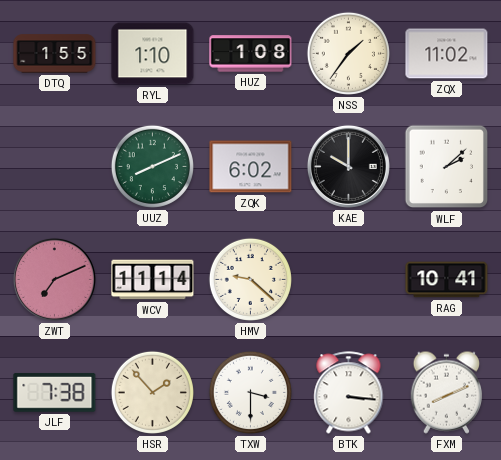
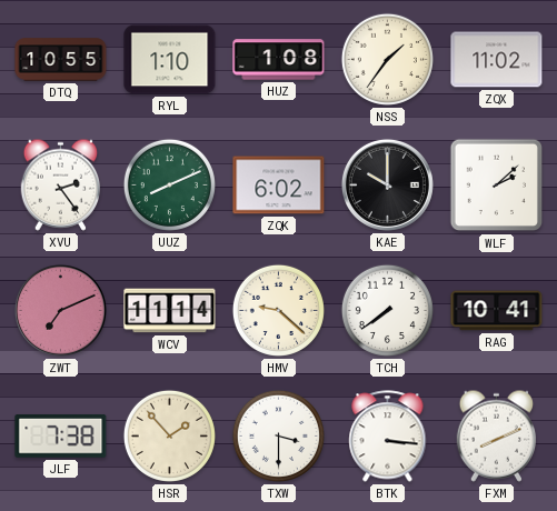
DTQ: 1:55 -> 10:55 (61, 60)
XVU: none -> 2:24 (61, 184)
TCH: none -> 7:39 (387, 310)
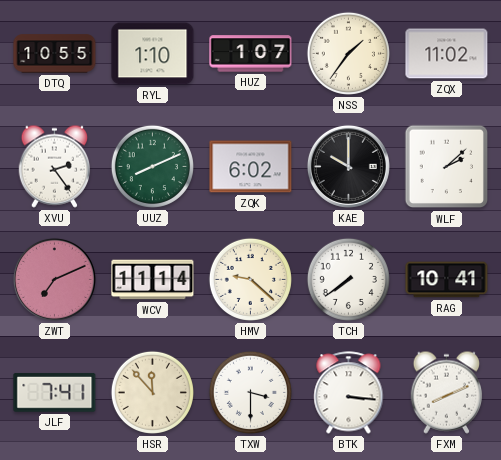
HUZ: 1:08 -> 1:07 (251, 54)
JLF: 7:38 -> 7:41 (55, 393)
HSR: 1:53 -> 11:53 (152, 392)
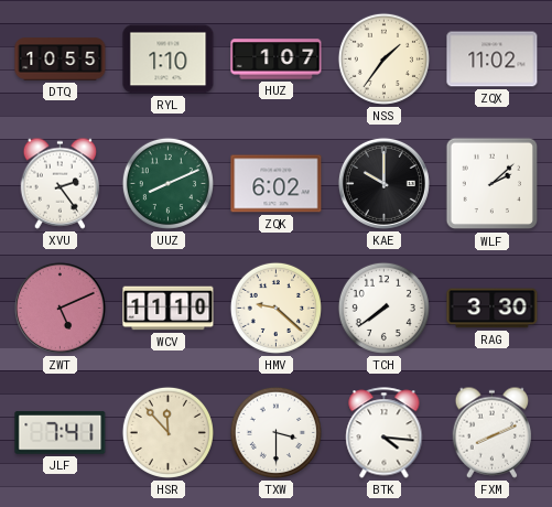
ZWT: 7:11 -> 5:11 (59, 308)
WCV: 11:14 -> 11:10 (169, 309)
RAG: 10:41 -> 3:30 (493, 309)
BTK: 3:16 -> 4:16 (385, 433)
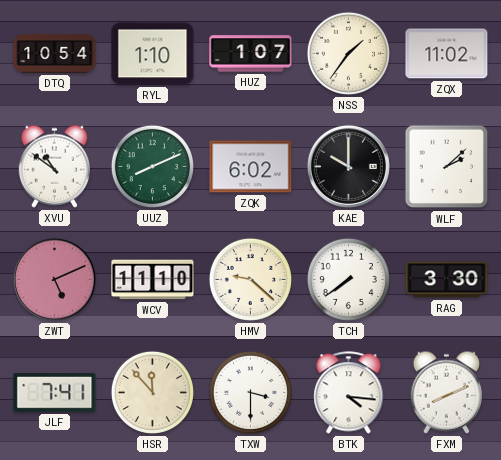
DTQ: 10:55 -> 10:54 (55, 54)
XVU: 2:24 -> 10:51 (55, 166)
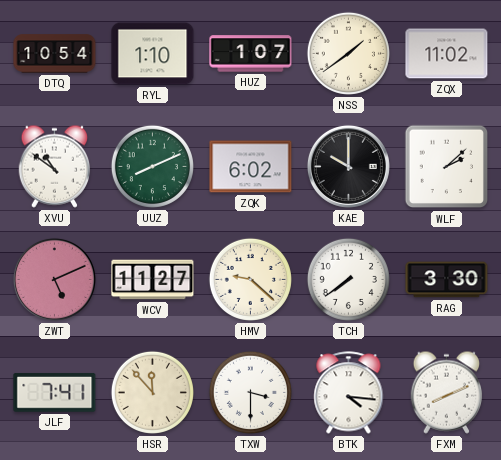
NSS: 1:36 -> 1:39 (348, 53)
WCV: 11:10 -> 11:27 (153, 280)
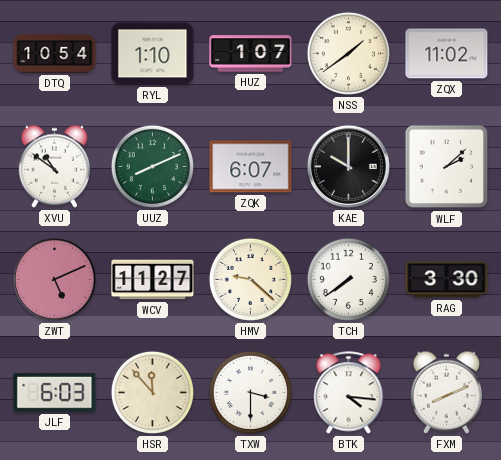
ZQK: 6:02 -> 6:07 (251, 167)
JLF: 7:41 -> 6:03 (55, 393)
